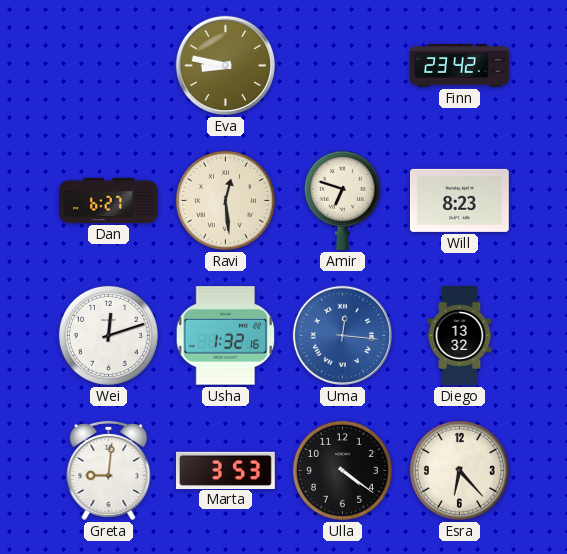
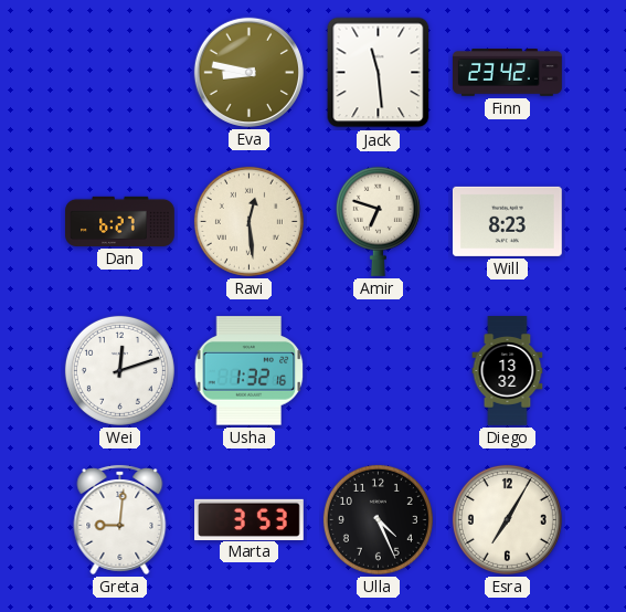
Jack: none -> 11:29 (379, 73)
Uma: 12:16 -> none (342, 335)
Ulla: 4:21 -> 4:26 (378, 519)
Esra: 6:23 -> 7:05 (507, 519)
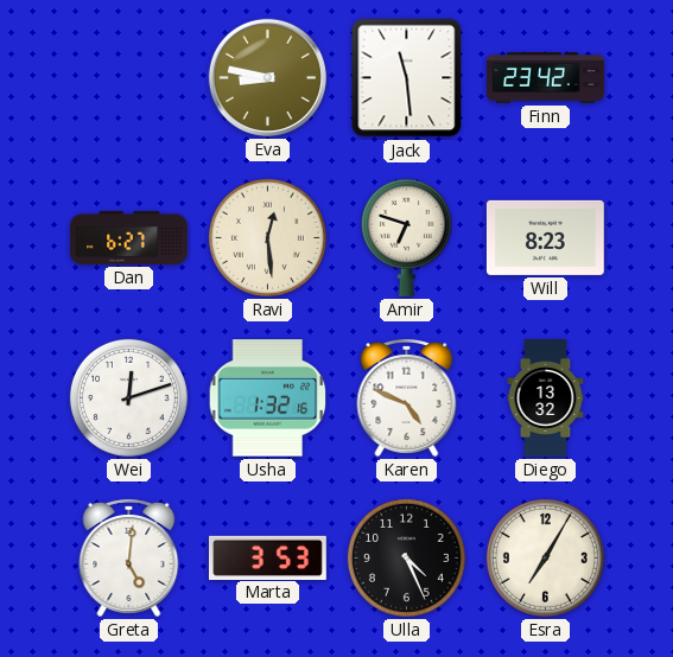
Karen: none -> 4:49 (407, 397)
Greta: 9:01 -> 5:01 (129, 557)
